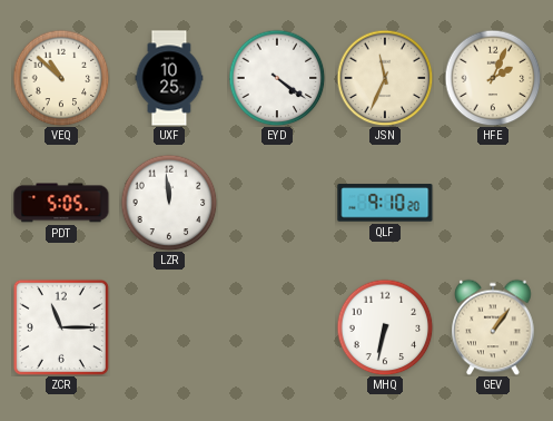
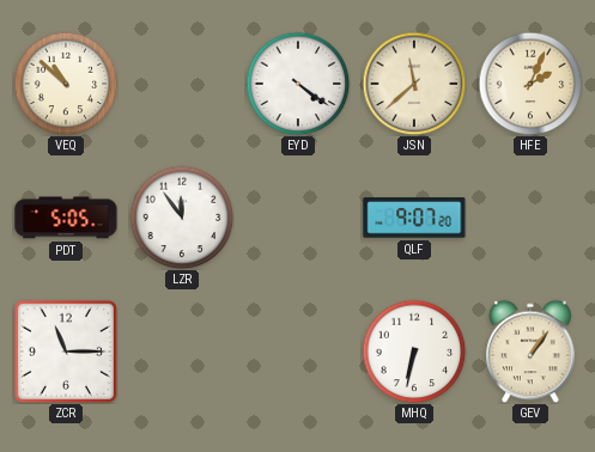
UXF: 10:25 -> none (169, 78)
JSN: 11:34 -> 11:38 (414, 84)
LZR: 11:59 -> 11:54 (182, 218)
QLF: 9:10 -> 9:07 (414, 218)
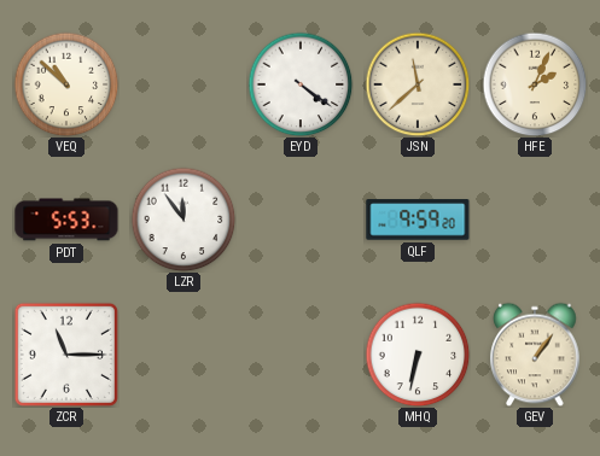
PDT: 5:05 -> 5:53 (66, 220)
QLF: 9:07 -> 9:59 (418, 220)
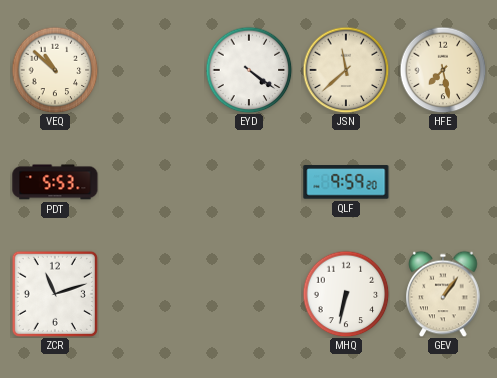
HFE: 2:04 -> 7:28 (443, 70)
LZR: 11:54 -> none (184, 220)
ZCR: 11:15 -> 11:12 (55, 294)
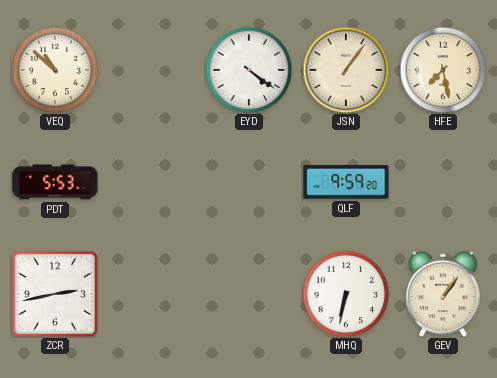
JSN: 11:38 -> 1:06 (346, 70)
ZCR: 11:12 -> 2:43 (55, 294)
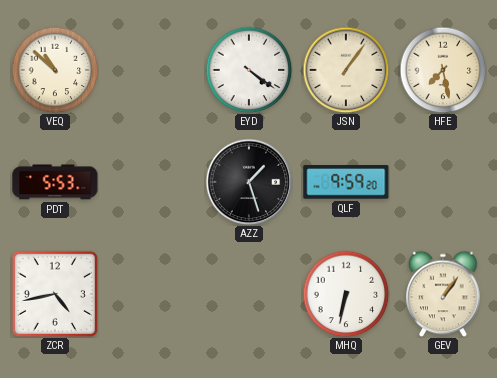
AZZ: none -> 1:27 (249, 182)
ZCR: 2:43 -> 4:43 (55, 294)
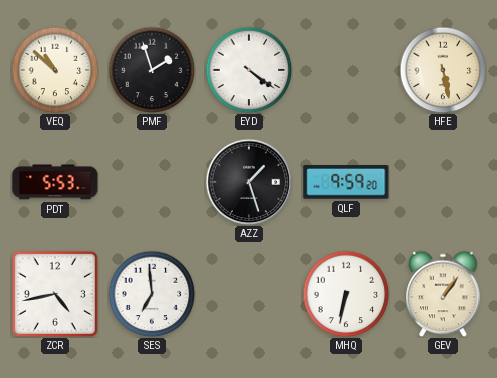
PMF: none -> 1:57 (152, 70)
JSN: 1:06 -> none (346, 70)
HFE: 7:28 -> 5:28 (443, 70)
SES: none -> 6:59 (152, 294)
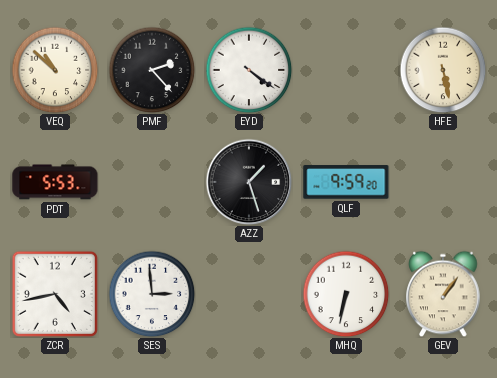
PMF: 1:57 -> 2:23 (152, 70)
SES: 6:59 -> 2:59 (152, 294)
